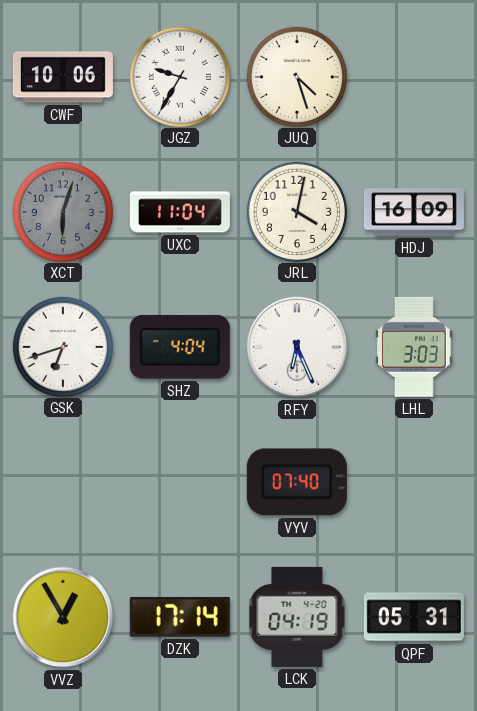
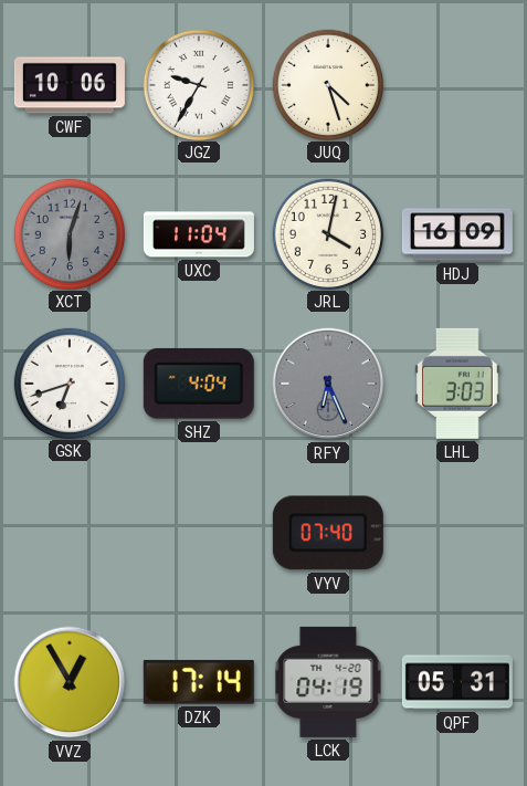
RFY dial: white -> grey (328, 384)
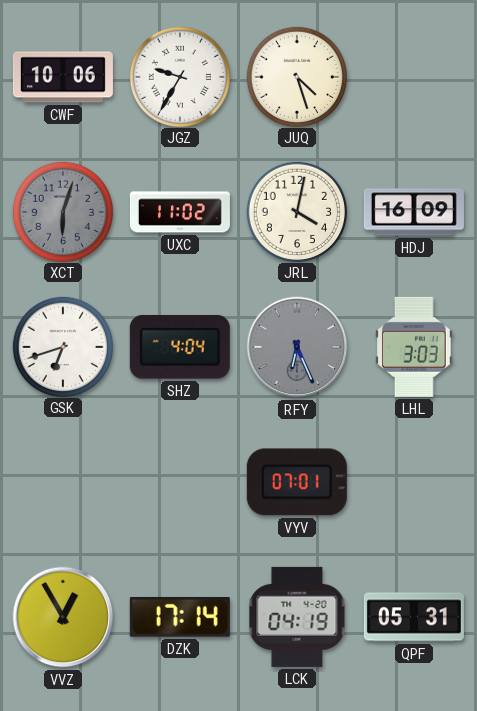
UXC: 11:04 -> 11:02 (180, 212)
VYV: 07:40 -> 07:01 (297, 482)
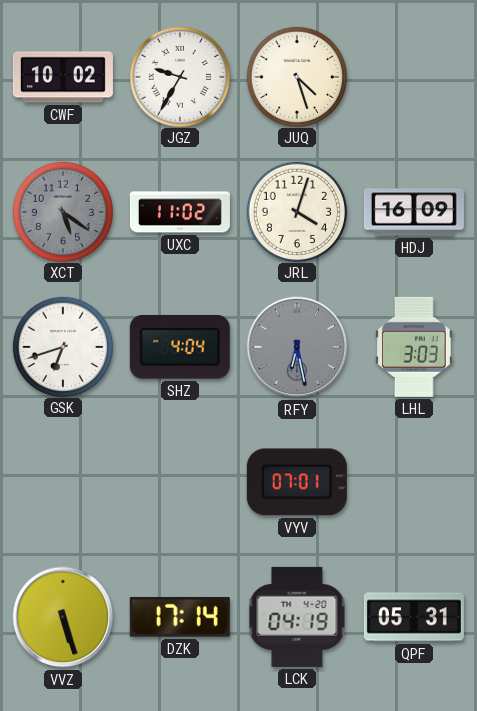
CWF: 10:06 -> 10:02 (63, 77)
XCT: 6:03 -> 5:21 (62, 211)
JRL: 4:02 -> 4:03 (296, 211)
RFY: 6:26 -> 6:28 (297, 347)
VVZ: 12:55 -> 5:27 (63, 617)
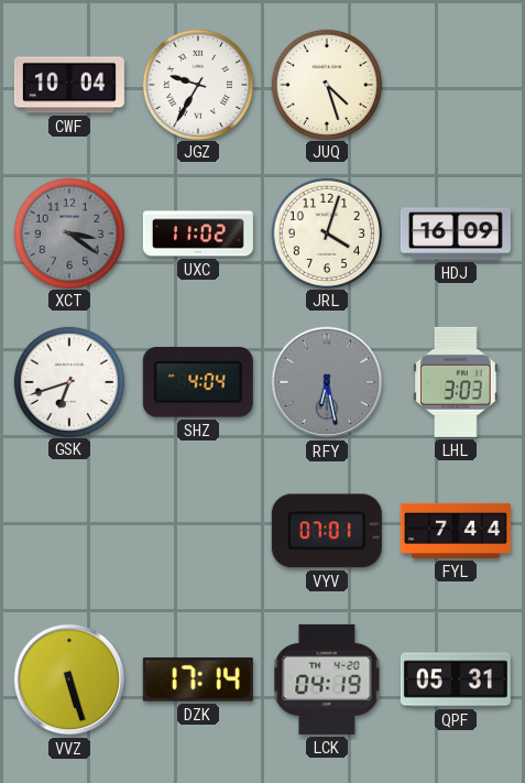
CWF: 10:02 -> 10:04 (69, 85)
XCT: 5:21 -> 3:21 (68, 232)
FYL: none -> 7:44 (456, 531)
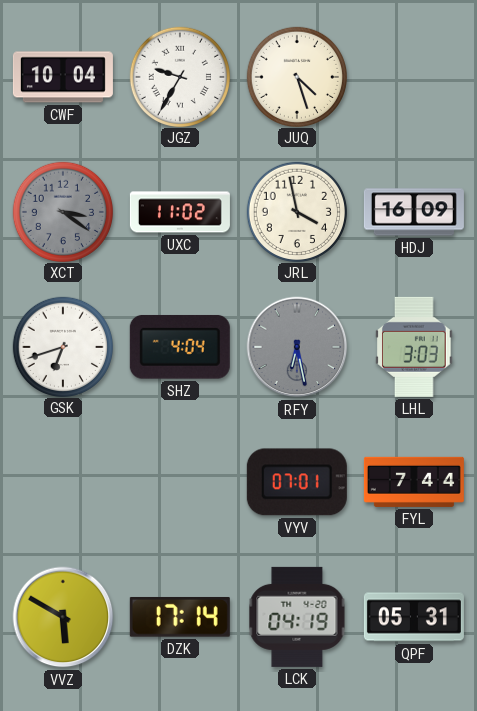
JRL: 4:03 -> 3:58 (296, 211)
VVZ: 5:27 -> 5:50 (63, 617)
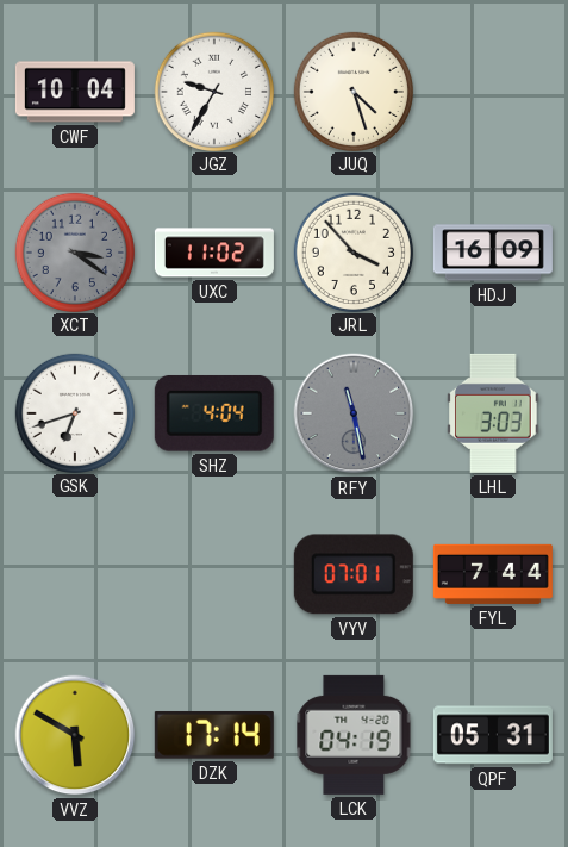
JRL: 3:58 -> 3:53 (352, 251)
RFY: 6:28 -> 11:28 (354, 413)
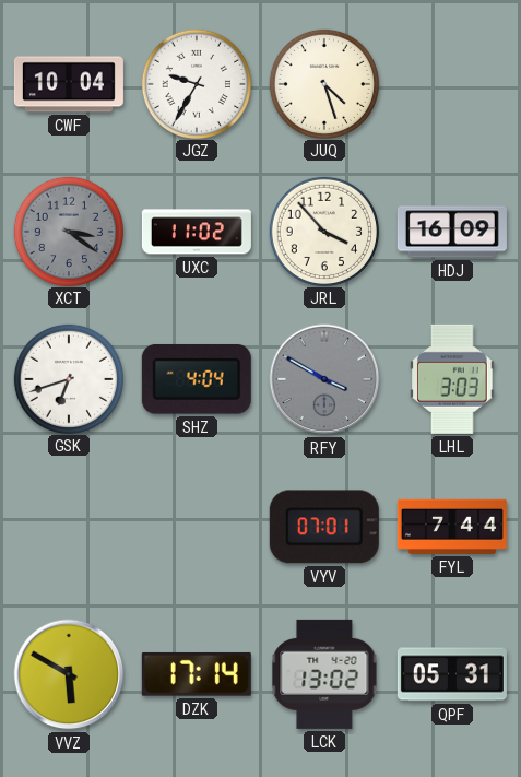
RFY: 11:28 -> 3:50 (324, 379)
LCK: 04:19 -> 13:02 (324, 674)
